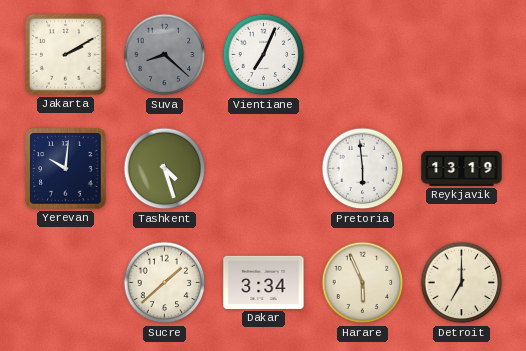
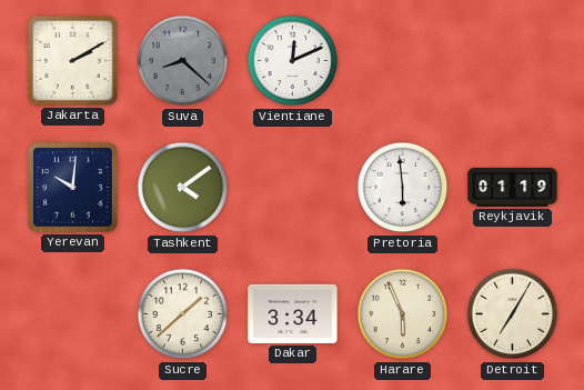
Vientiane: 7:04 -> 12:11 (293, 61)
Tashkent: 4:27 -> 4:09 (183, 188)
Reykjavik: 13:19 -> 01:19 (513, 187)
Detroit: 7:00 -> 7:05 (513, 314)
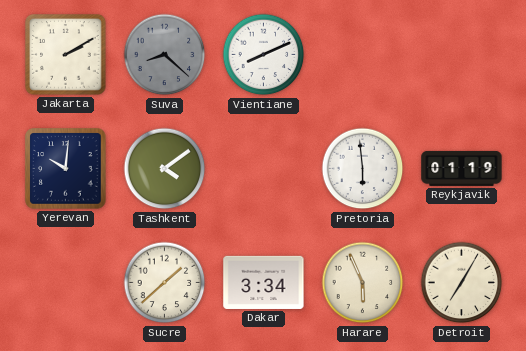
Vientiane: 12:11 -> 8:11 (264, 55)
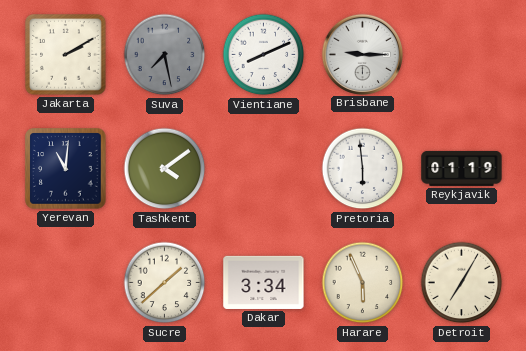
Suva: 8:22 -> 7:28 (165, 55)
Brisbane: none -> 9:15 (362, 54)
Yerevan: 10:01 -> 11:01 (66, 169)
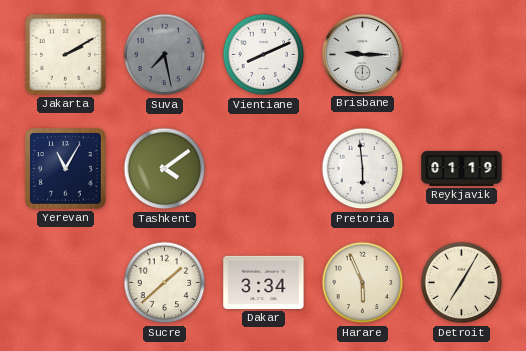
Yerevan: 11:01 -> 11:05 (66, 169)
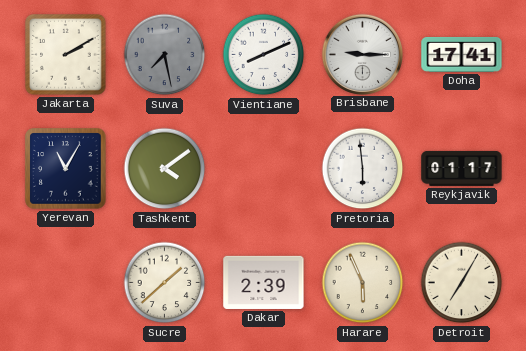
Doha: none -> 17:41 (462, 54)
Reykjavik: 01:19 -> 01:17 (462, 168)
Dakar: 3:34 -> 2:39 (264, 282)
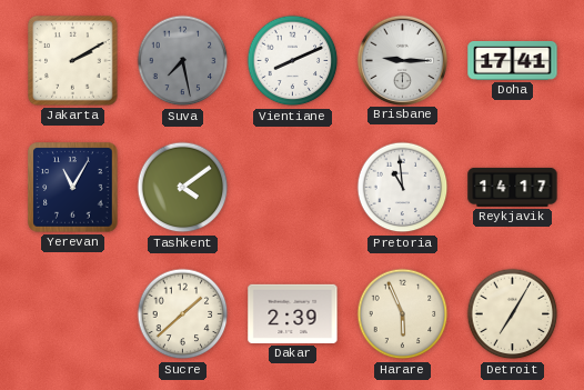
Pretoria: 5:59 -> 10:59 (403, 188)
Reykjavik: 01:17 -> 14:17 (513, 187)
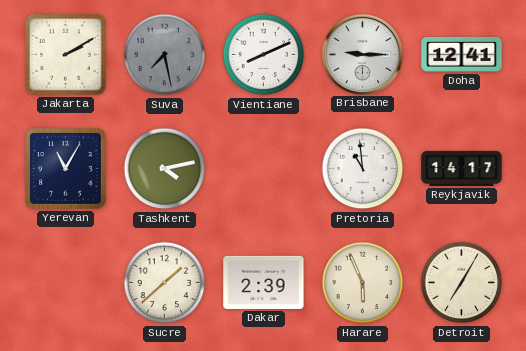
Doha: 17:41 -> 12:41 (462, 54)
Tashkent: 4:09 -> 4:13 (165, 169)
